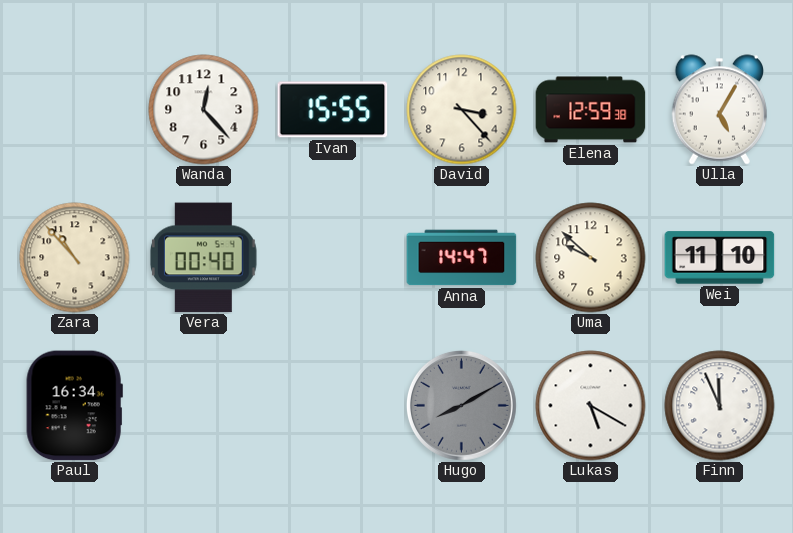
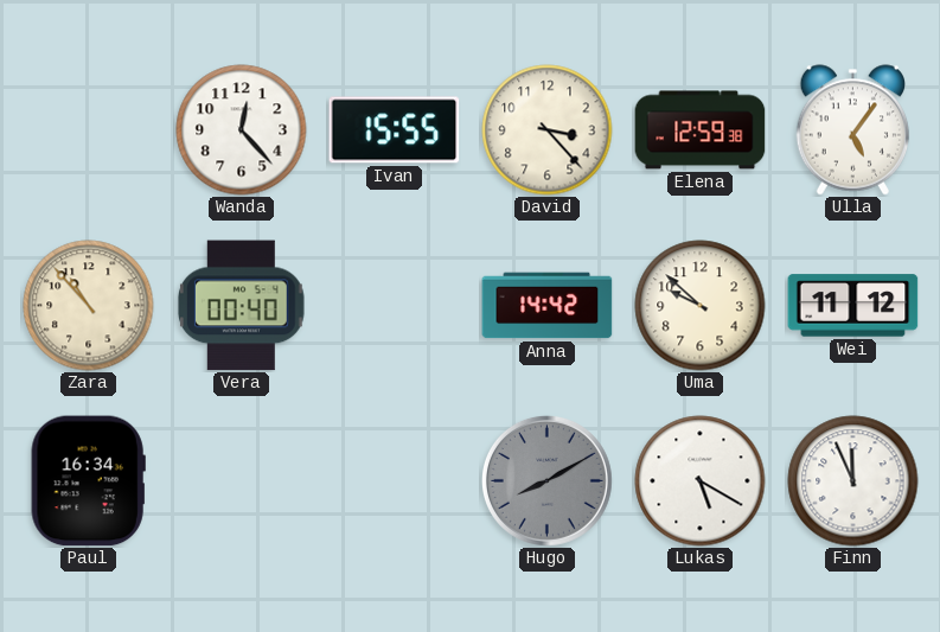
Ulla: 5:05 -> 5:06 (852, 130)
Anna: 14:47 -> 14:42 (548, 306)
Wei: 11:10 -> 11:12 (853, 306)
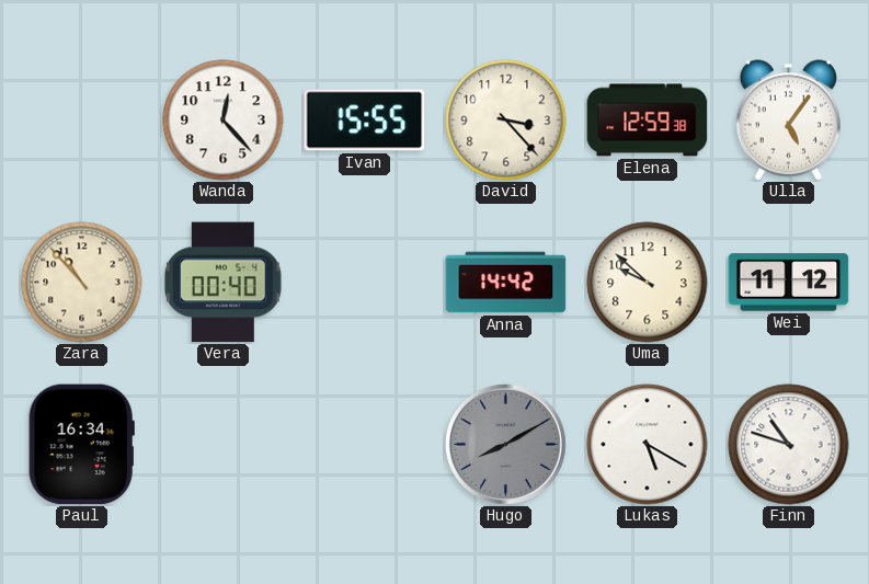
Finn: 11:56 -> 10:48 (789, 445)
